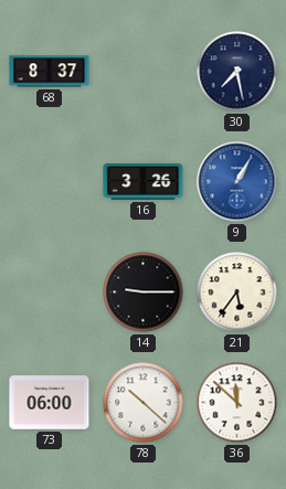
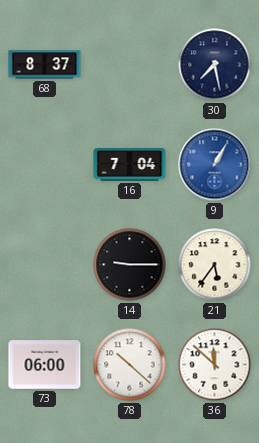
16: 3:26 -> 7:04 (130, 165)
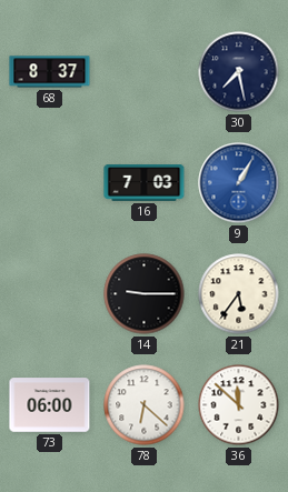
16: 7:04 -> 7:03 (145, 183)
78: 10:22 -> 6:22 (145, 405)
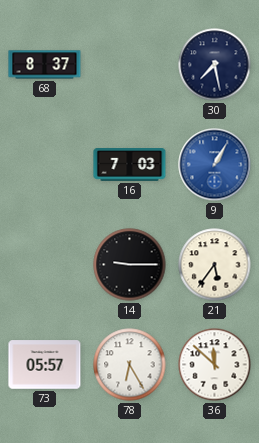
73: 06:00 -> 05:57 (45, 365)
78: 6:22 -> 6:25 (130, 365)
